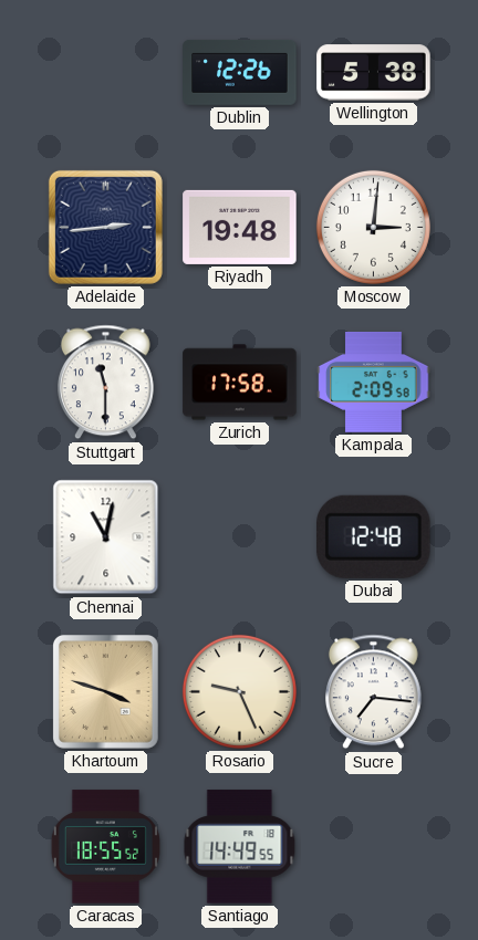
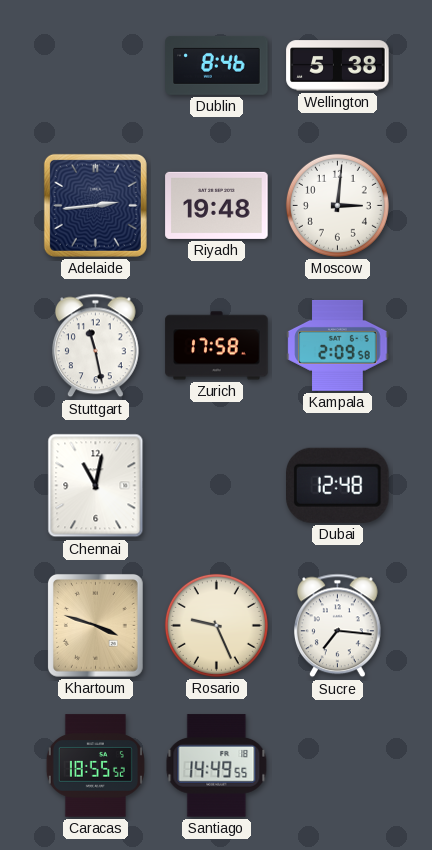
Dublin: 12:26 -> 8:46 (217, 66)
Stuttgart: 11:30 -> 11:28 (96, 346)
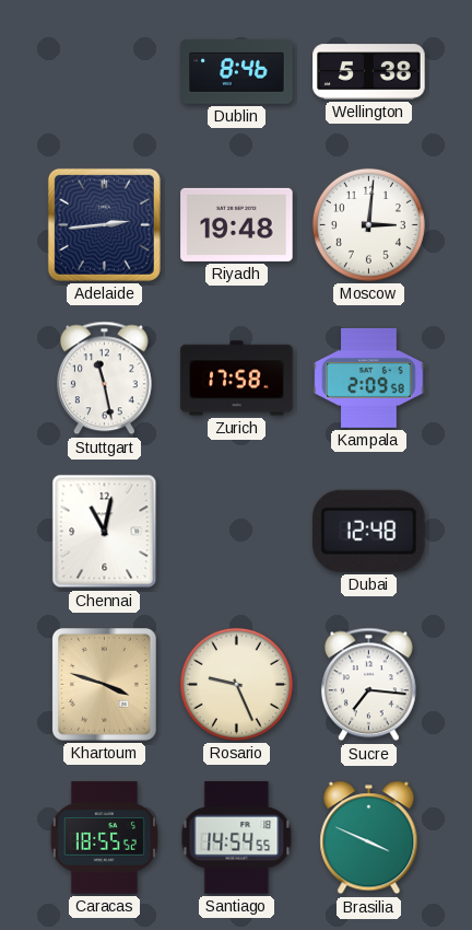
Santiago: 14:49 -> 14:54 (237, 838)
Brasilia: none -> 3:49 (369, 838)
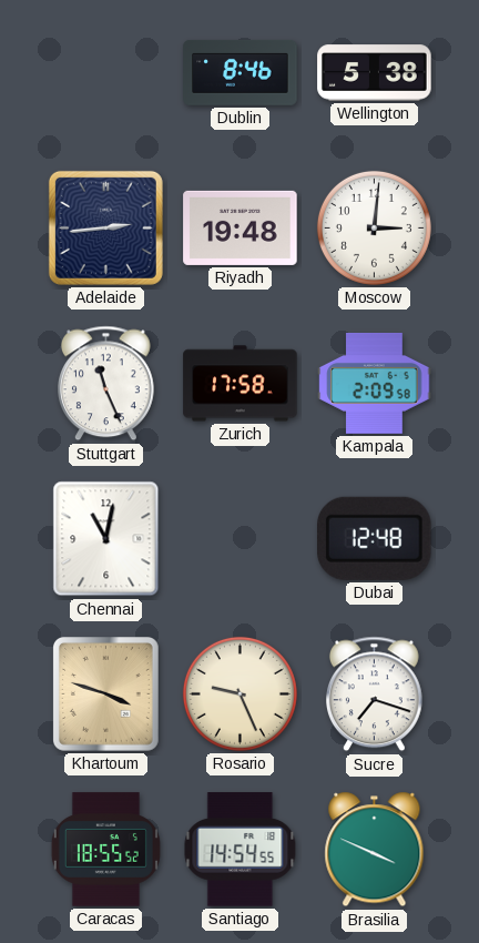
Stuttgart: 11:28 -> 11:26 (106, 384)
Sucre: 7:16 -> 7:18 (375, 694)
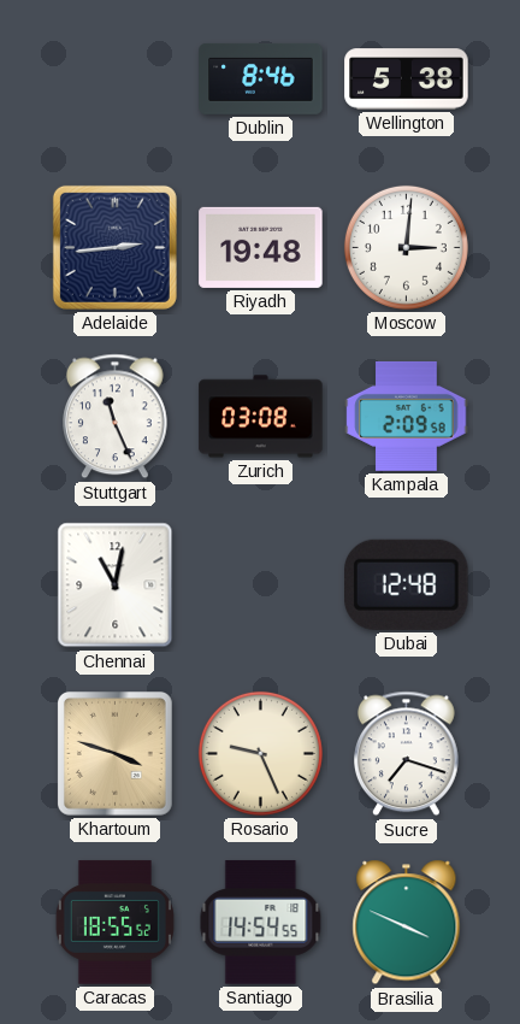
Zurich: 17:58 -> 03:08 (261, 417)
